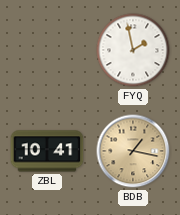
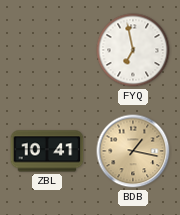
FYQ: 1:58 -> 6:58 (133, 50)
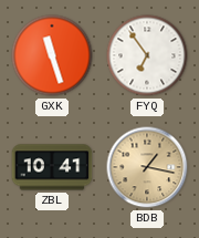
GXK: none -> 11:27 (52, 55)
FYQ: 6:58 -> 6:54 (147, 55)
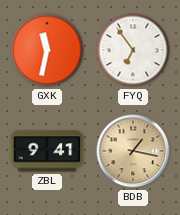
GXK: 11:27 -> 11:32 (47, 50)
ZBL: 10:41 -> 9:41 (47, 151)
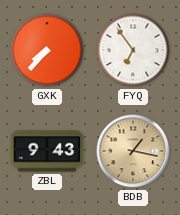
GXK: 11:32 -> 7:37 (47, 50)
ZBL: 9:41 -> 9:43 (47, 151)
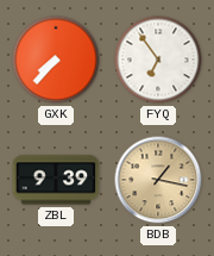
ZBL: 9:43 -> 9:39 (56, 180)
